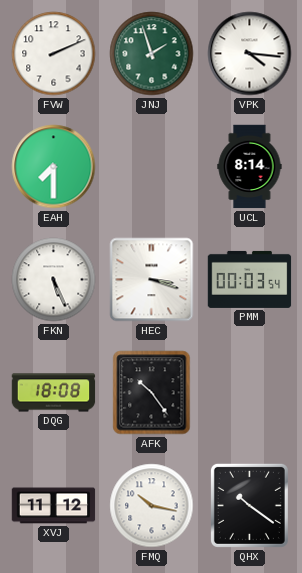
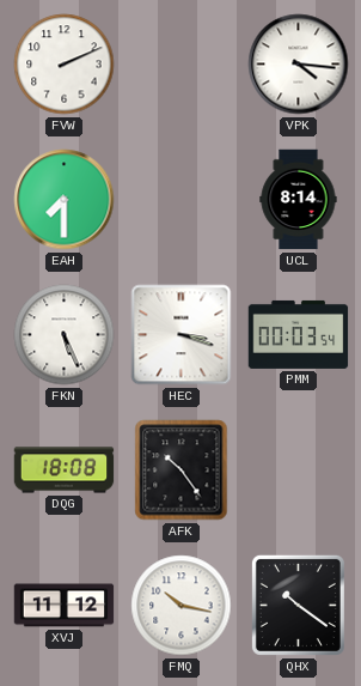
JNJ: 1:57 -> none (152, 54)
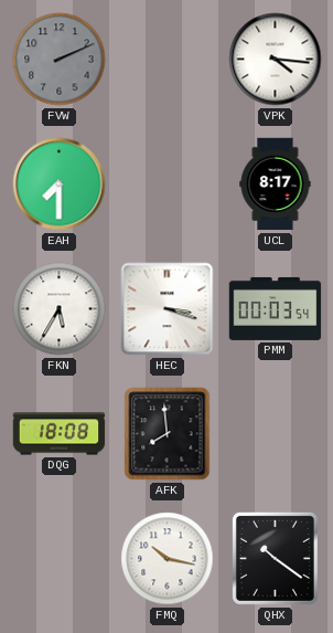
FVW dial: white -> grey (60, 60)
UCL: 8:14 -> 8:17 (276, 184)
FKN: 5:26 -> 5:35 (60, 309)
AFK: 10:24 -> 7:59 (168, 434)
XVJ: 11:12 -> none (65, 606)
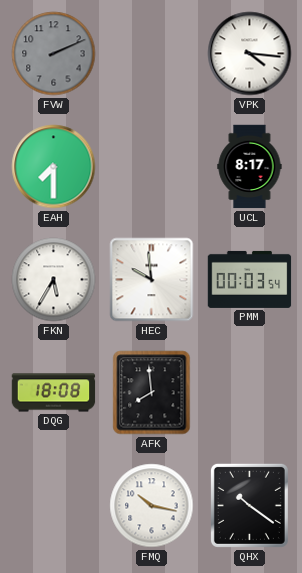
HEC: 3:18 -> 9:59 (152, 280)
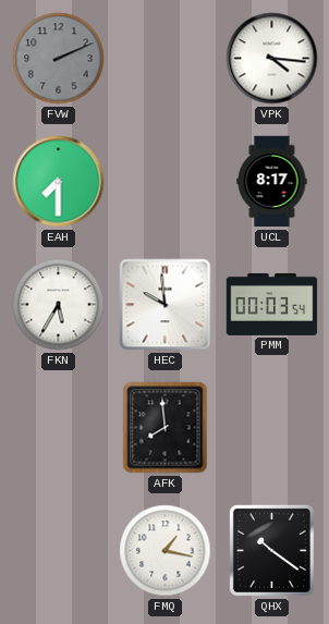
DQG: 18:08 -> none (54, 393)
FMQ: 10:17 -> 1:17 (166, 551)
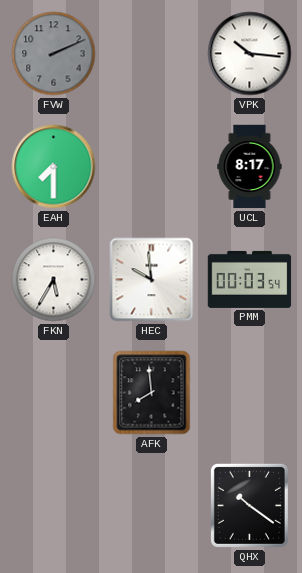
VPK: 4:16 -> 10:16 (250, 54)
FMQ: 1:17 -> none (166, 551)
